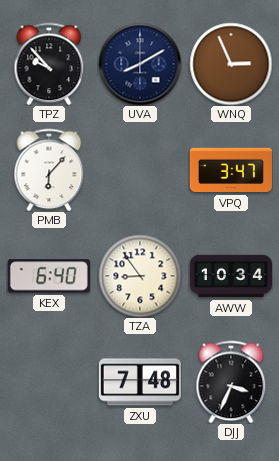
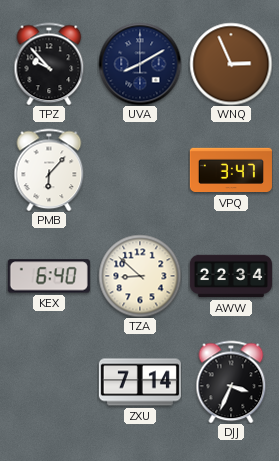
TZA: 8:54 -> 8:52 (140, 276)
AWW: 10:34 -> 22:34 (231, 276)
ZXU: 7:48 -> 7:14 (140, 382)
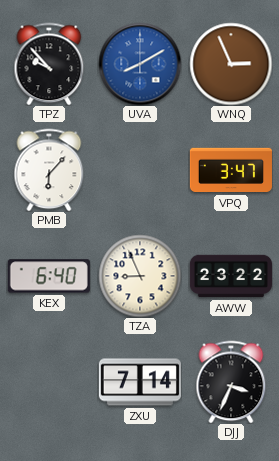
UVA dial: navy -> blue (140, 64)
TZA: 8:52 -> 8:56 (140, 276)
AWW: 22:34 -> 23:22 (231, 276)
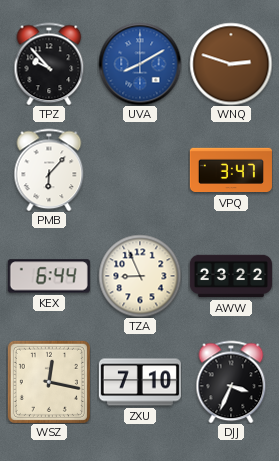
WNQ: 2:56 -> 2:48 (231, 64)
KEX: 6:40 -> 6:44 (49, 276)
WSZ: none -> 12:17 (49, 382)
ZXU: 7:14 -> 7:10 (140, 382)
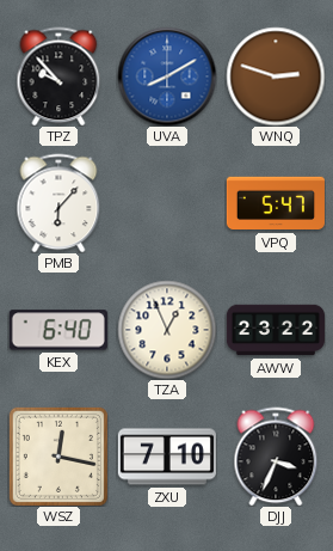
VPQ: 3:47 -> 5:47 (276, 203)
KEX: 6:44 -> 6:40 (58, 330)
TZA: 8:56 -> 12:56 (167, 330)
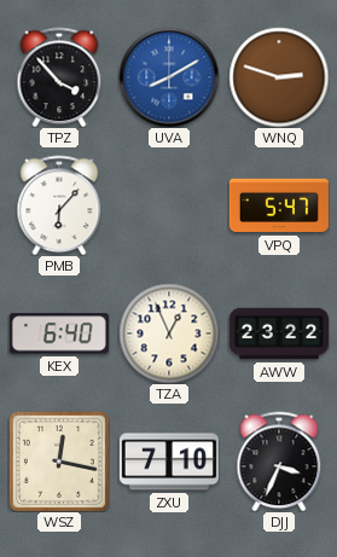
TPZ: 9:53 -> 3:53 (59, 77)
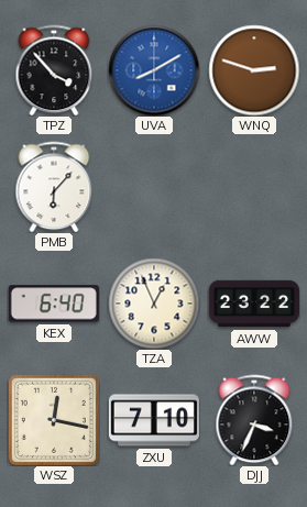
VPQ: 5:47 -> none (279, 205)
